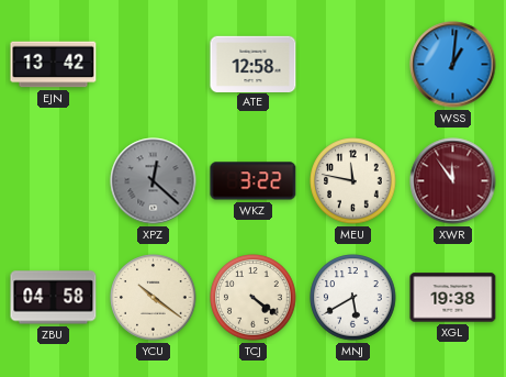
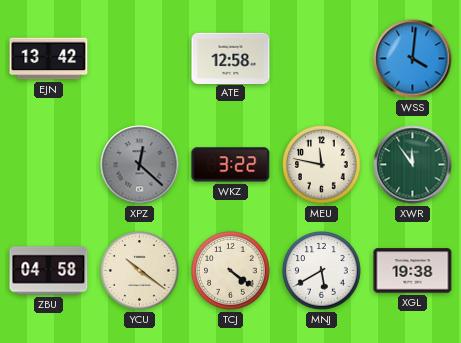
WSS: 1:01 -> 4:01 (413, 59)
XWR dial: burgundy -> green (413, 165)
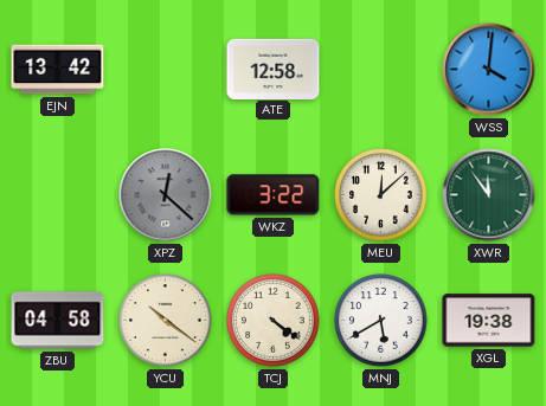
MEU: 11:47 -> 12:08 (381, 195)
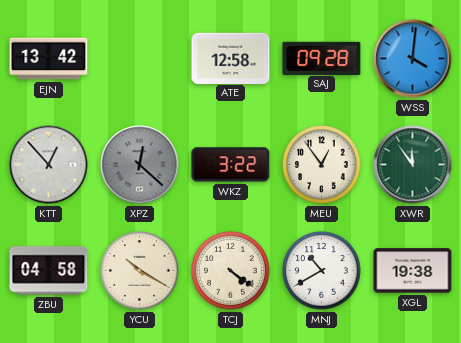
SAJ: none -> 09:28 (322, 58)
KTT: none -> 12:53 (49, 165)
MEU: 12:08 -> 12:54 (322, 165)
YCU: 10:21 -> 10:20 (140, 271)
MNJ: 5:40 -> 10:40 (322, 271)
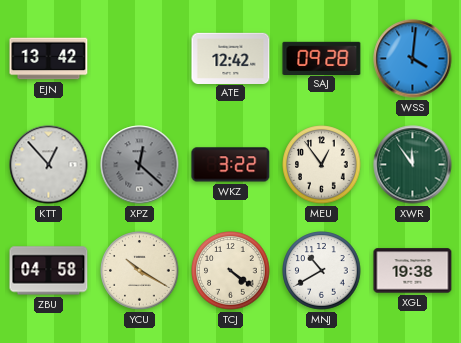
ATE: 12:58 -> 12:42 (231, 58)
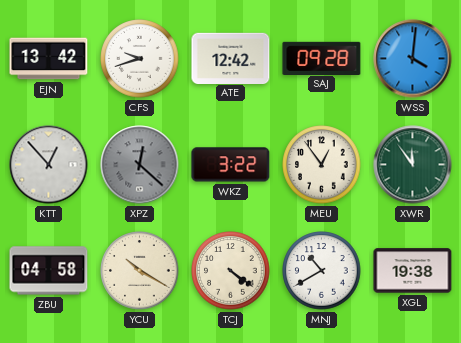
CFS: none -> 9:42 (140, 59)
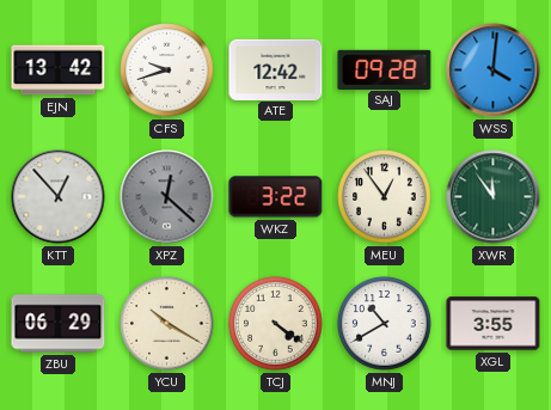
ZBU: 04:58 -> 06:29 (59, 324)
XGL: 19:38 -> 3:55 (494, 324)
